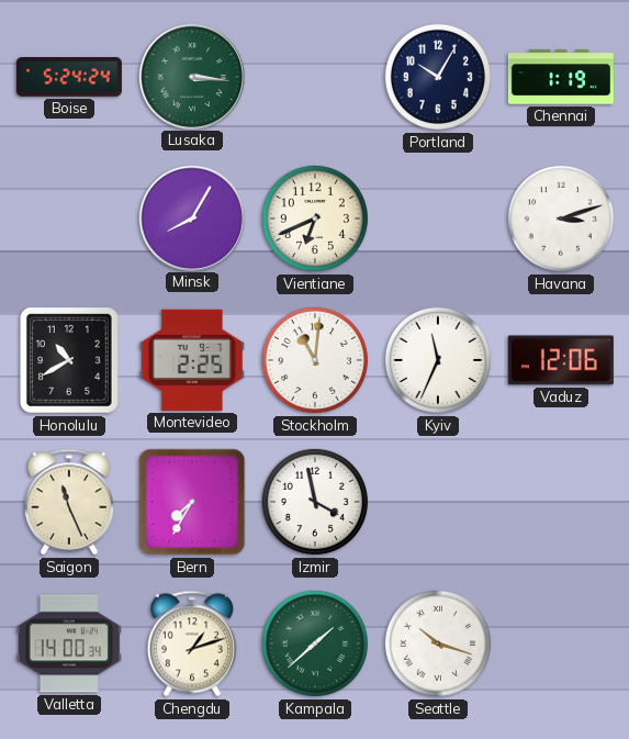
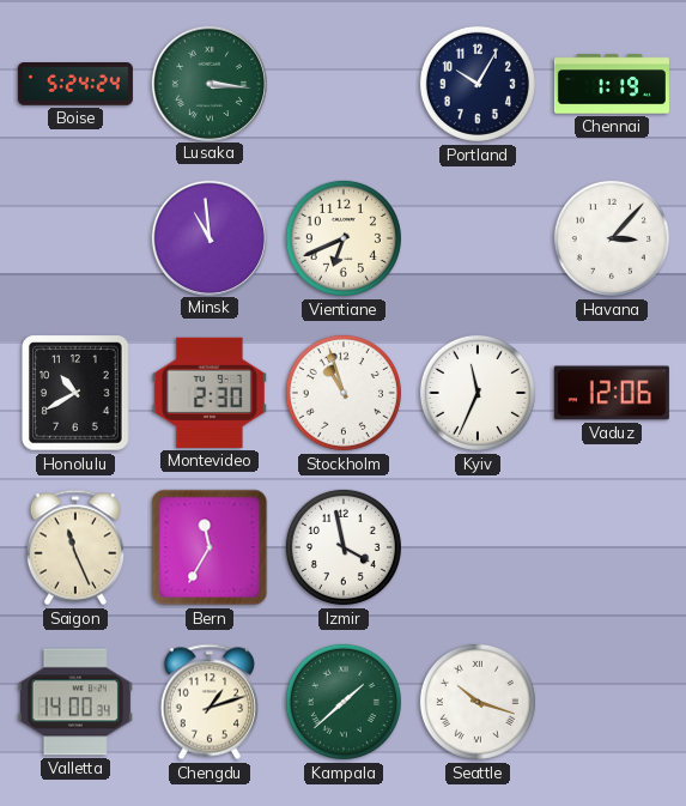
Minsk: 8:05 -> 10:59 (208, 237)
Havana: 3:12 -> 3:07 (612, 238)
Montevideo: 2:25 -> 2:30 (210, 393)
Stockholm: 11:01 -> 10:57 (344, 393)
Bern: 7:35 -> 11:35 (210, 547)
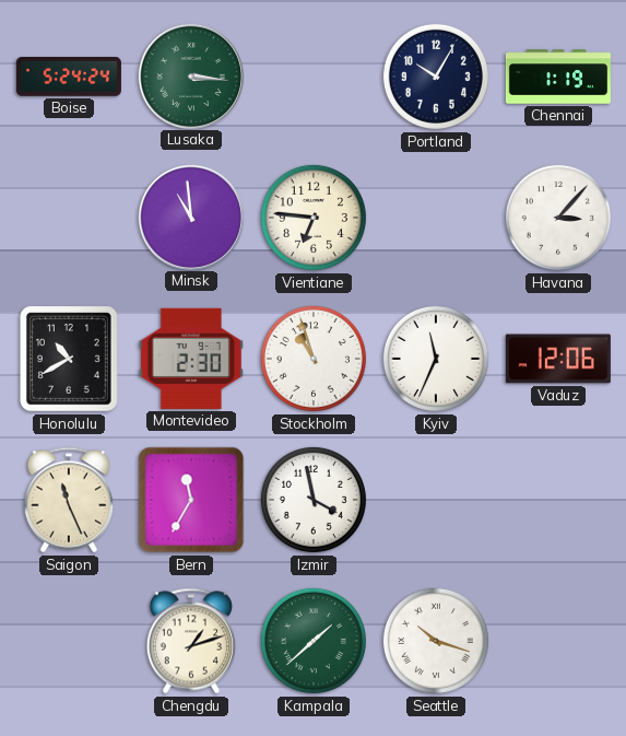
Vientiane: 6:41 -> 6:46 (314, 218)
Valletta: 14:00 -> none (75, 702)
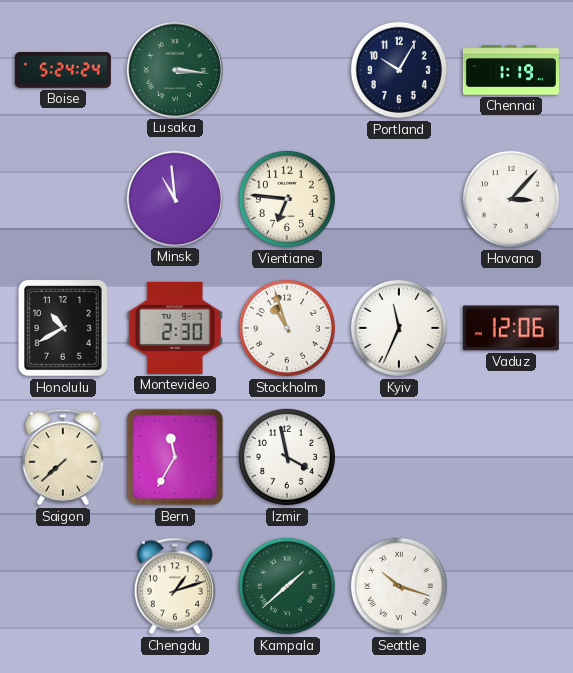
Saigon: 11:26 -> 7:38 (62, 457)
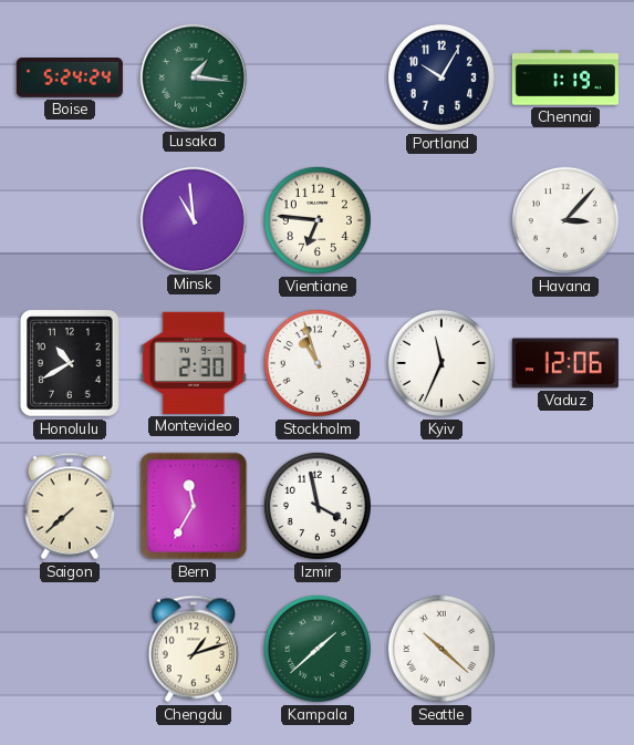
Lusaka: 3:16 -> 1:16 (193, 76)
Seattle: 10:18 -> 10:22 (441, 649)
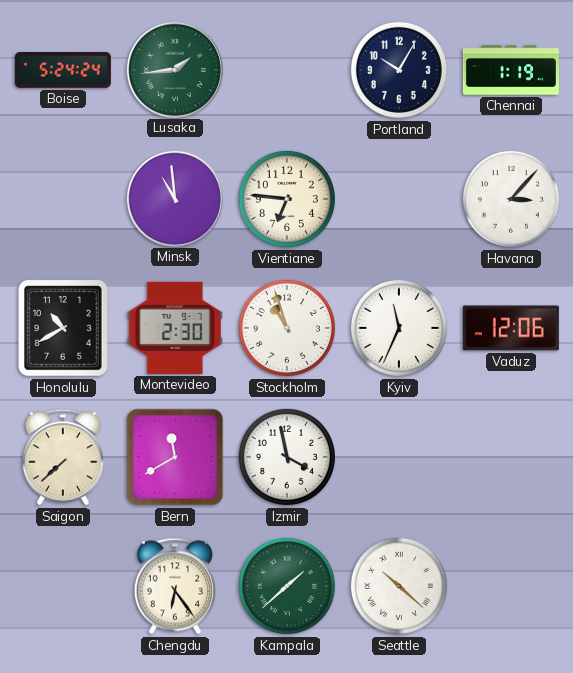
Lusaka: 1:16 -> 1:44 (174, 69)
Bern: 11:35 -> 11:40 (175, 457)
Chengdu: 1:12 -> 6:24 (174, 586)
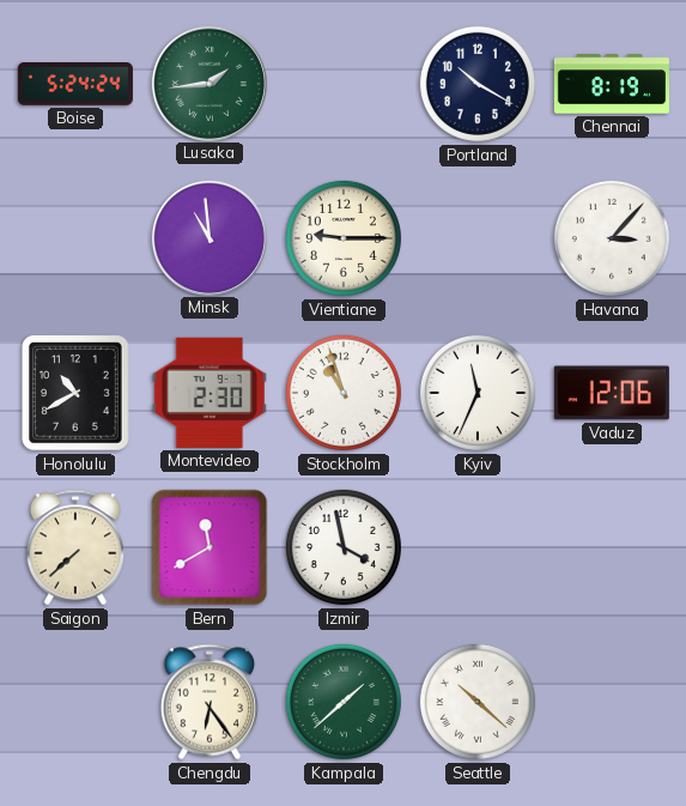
Portland: 10:05 -> 10:20 (478, 84)
Chennai: 1:19 -> 8:19 (612, 84)
Vientiane: 6:46 -> 9:15 (344, 238)
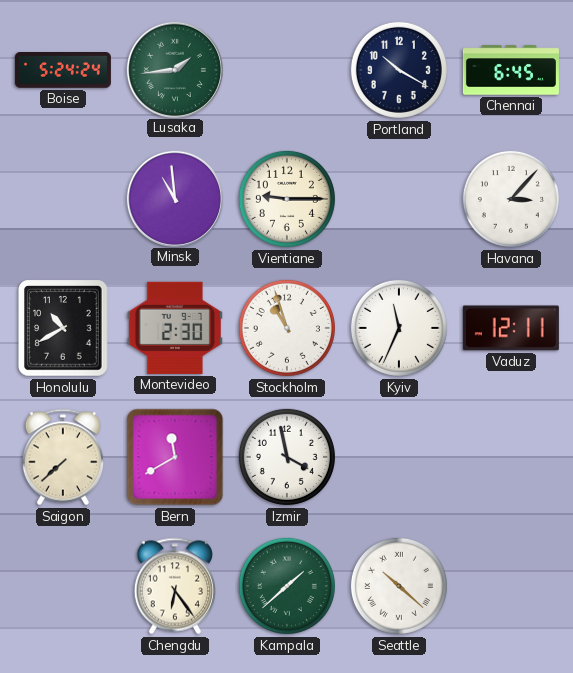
Chennai: 8:19 -> 6:45 (511, 70)
Vaduz: 12:06 -> 12:11 (511, 328)
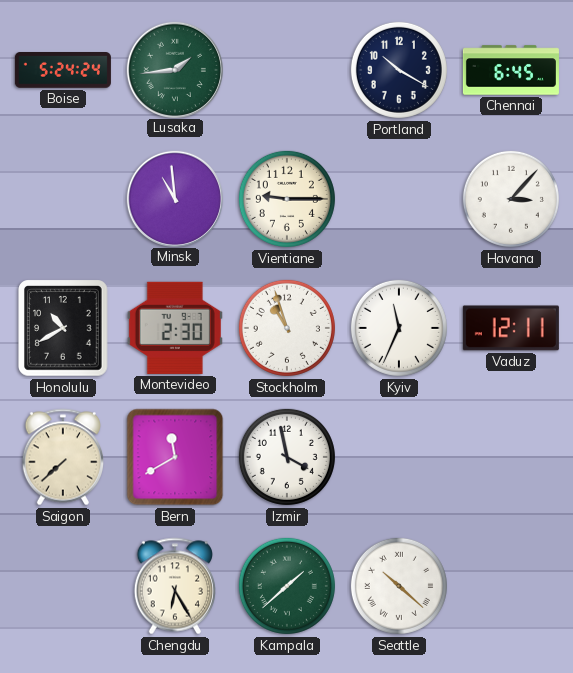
Chengdu: 6:24 -> 6:25 (174, 586)
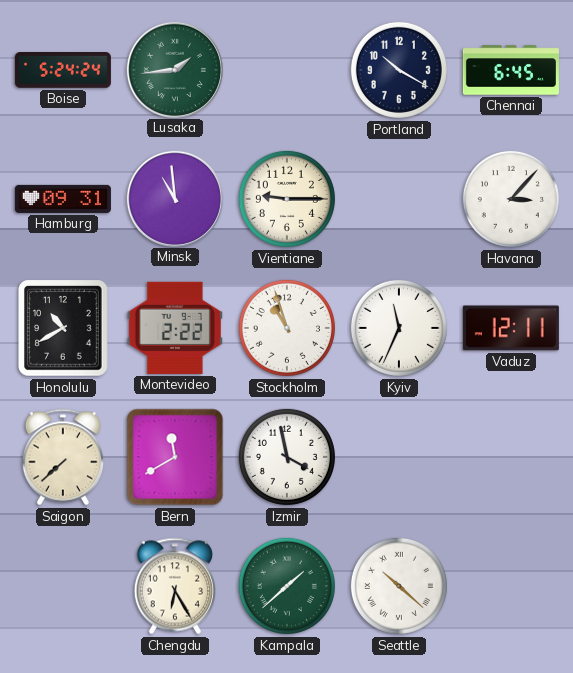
Hamburg: none -> 09:31 (63, 199)
Montevideo: 2:30 -> 2:22 (175, 328)
